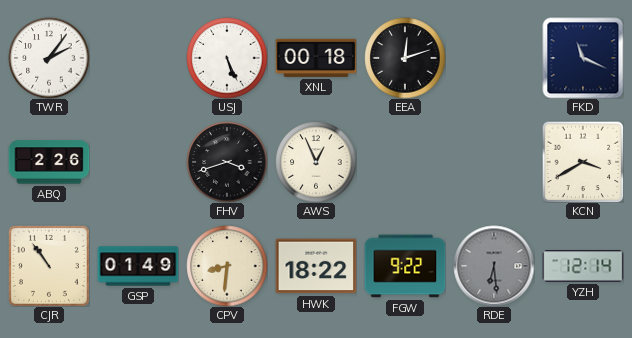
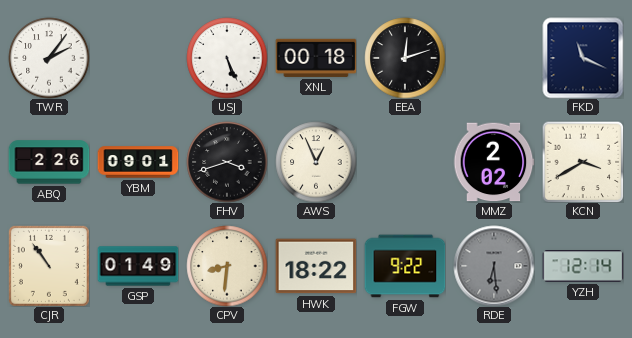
YBM: none -> 09:01 (138, 162)
MMZ: none -> 2:02 (494, 162)
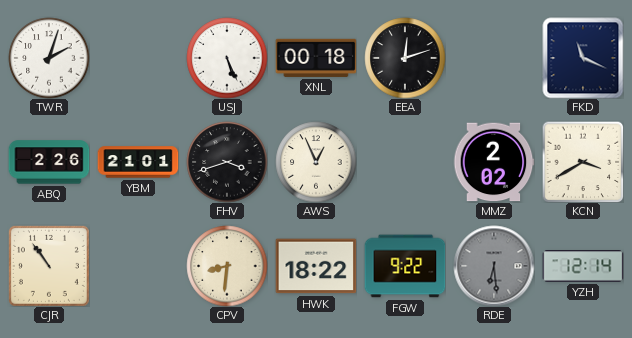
TWR: 2:06 -> 2:03 (49, 58)
YBM: 09:01 -> 21:01 (138, 162)
GSP: 01:49 -> none (138, 266)
